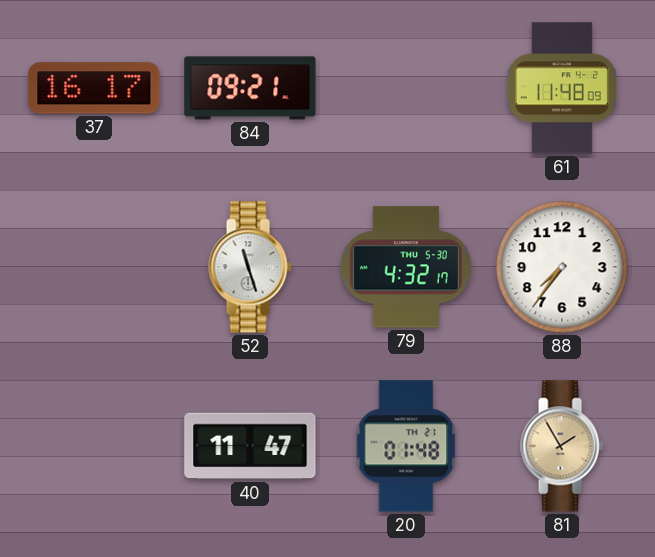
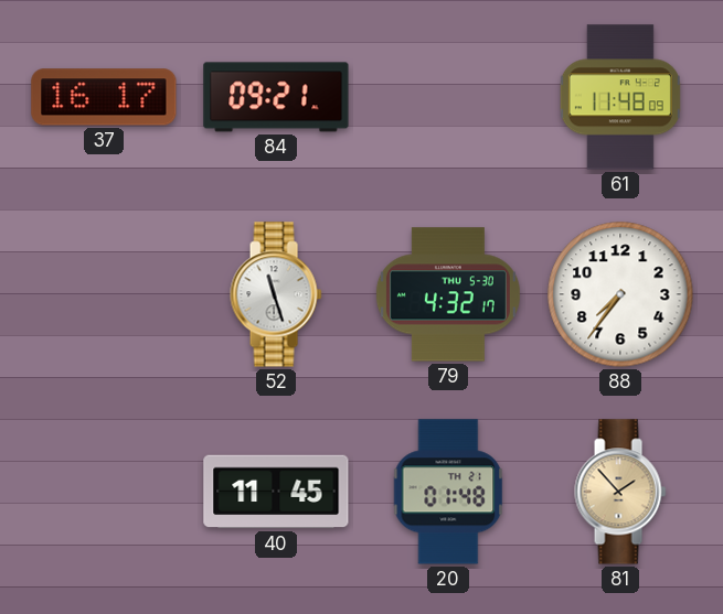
40: 11:47 -> 11:45 (276, 492)
81: 1:55 -> 1:53 (620, 492)
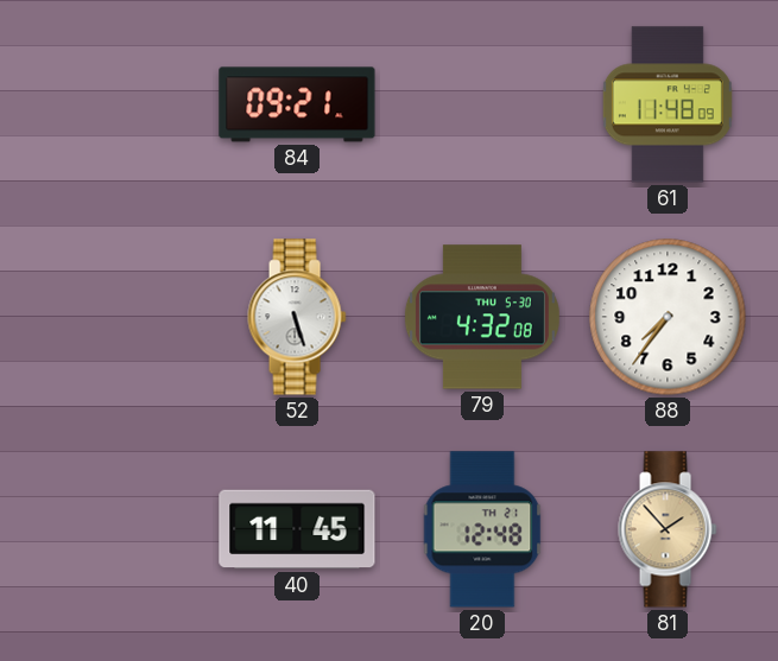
37: 16:17 -> none (104, 97)
52: 11:27 -> 5:27 (297, 317)
79: 4:32:17 -> 4:32:08 (482, 317)
20: 01:48 -> 12:48 (482, 529)
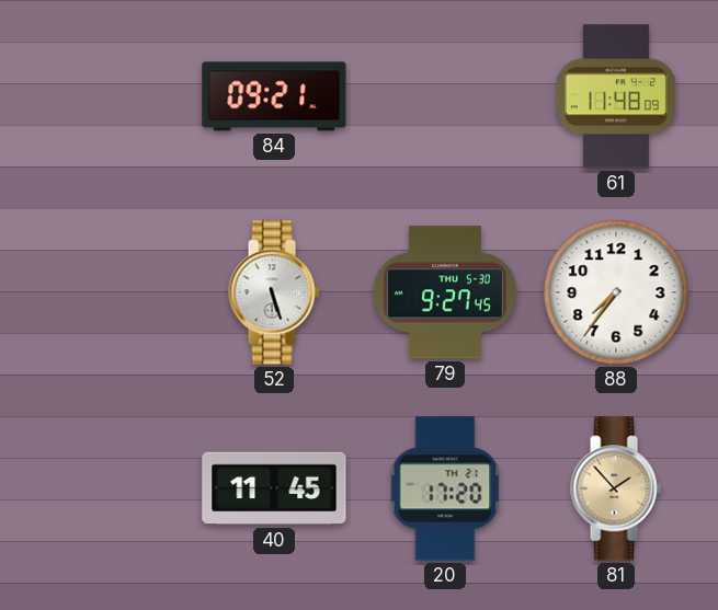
79: 4:32 -> 9:27 (445, 292)
20: 12:48 -> 17:20 (445, 488)
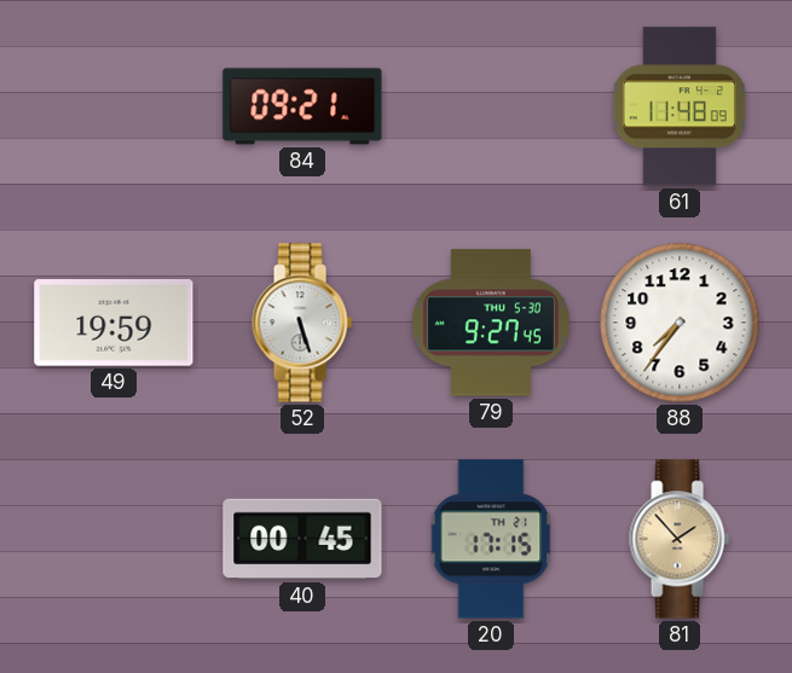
49: none -> 19:59 (114, 323)
40: 11:45 -> 00:45 (302, 539)
20: 17:20 -> 17:15 (491, 539)
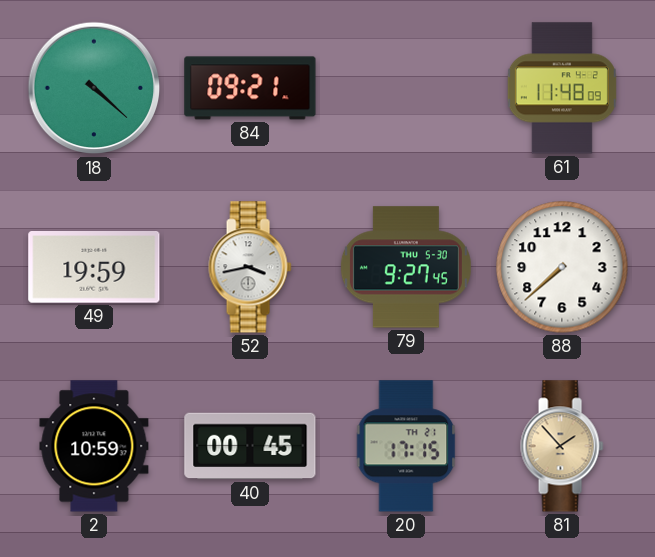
18: none -> 4:22 (94, 88)
52: 5:27 -> 3:43 (250, 267)
88: 7:36 -> 7:38 (562, 267)
2: none -> 10:59 (94, 446)
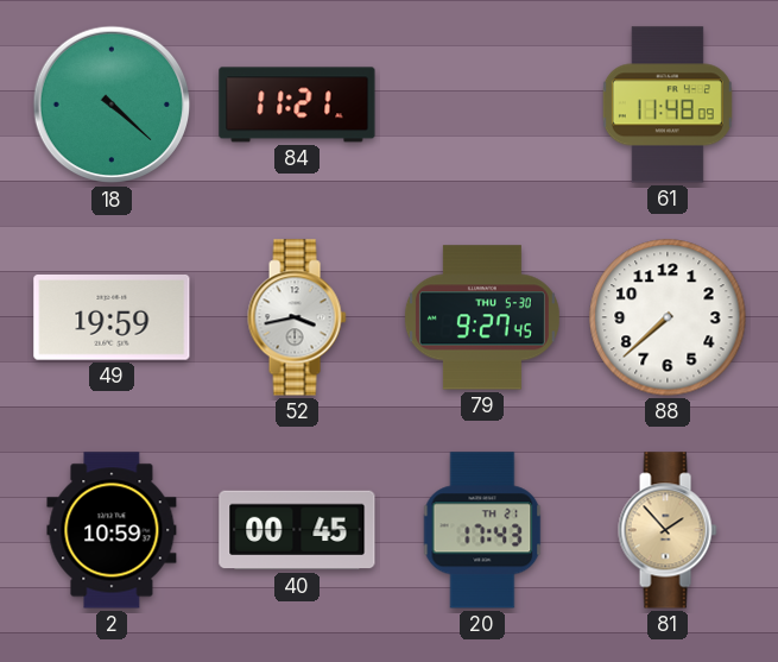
84: 09:21 -> 11:21 (297, 105)
20: 17:15 -> 17:43 (482, 530)
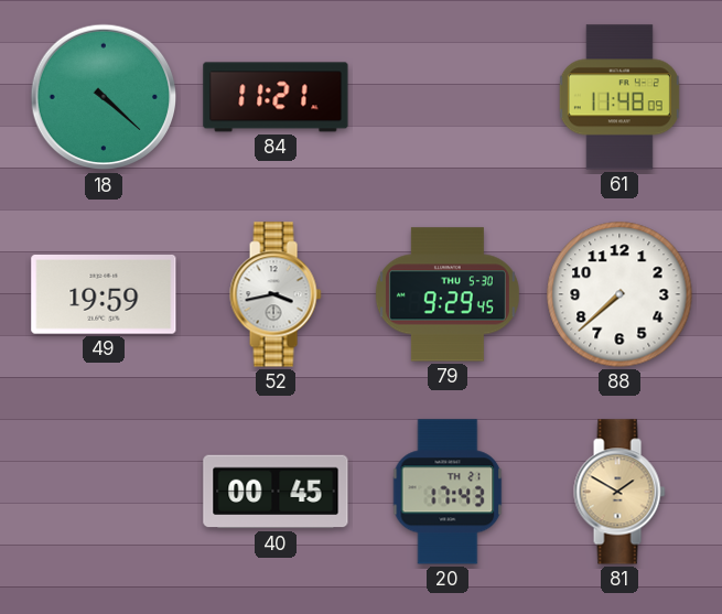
79: 9:27 -> 9:29 (448, 294)
2: 10:59 -> none (112, 530)
81: 1:53 -> 1:50 (619, 492)
